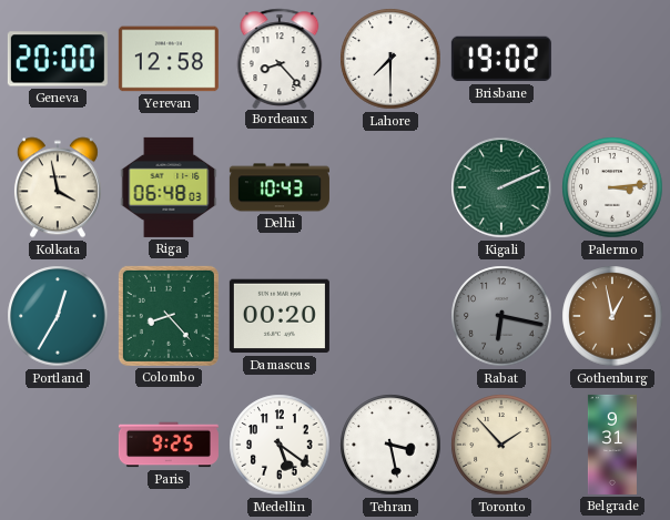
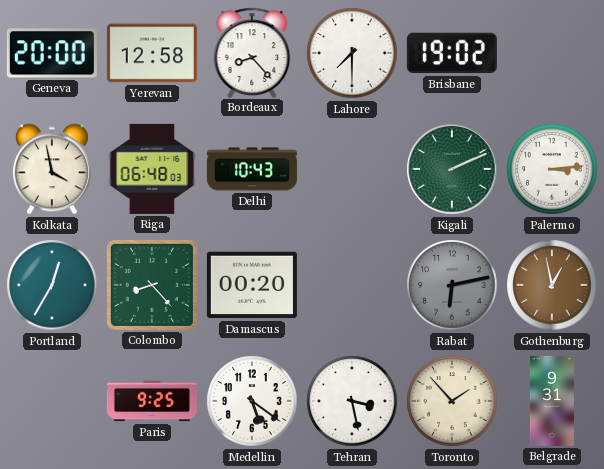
Rabat: 6:17 -> 6:13 (452, 285)
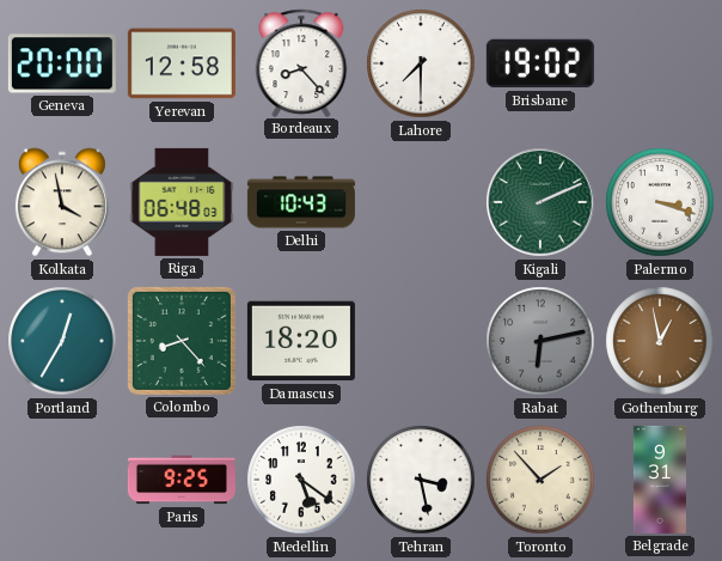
Palermo: 3:14 -> 3:18 (660, 202)
Damascus: 00:20 -> 18:20 (301, 341)
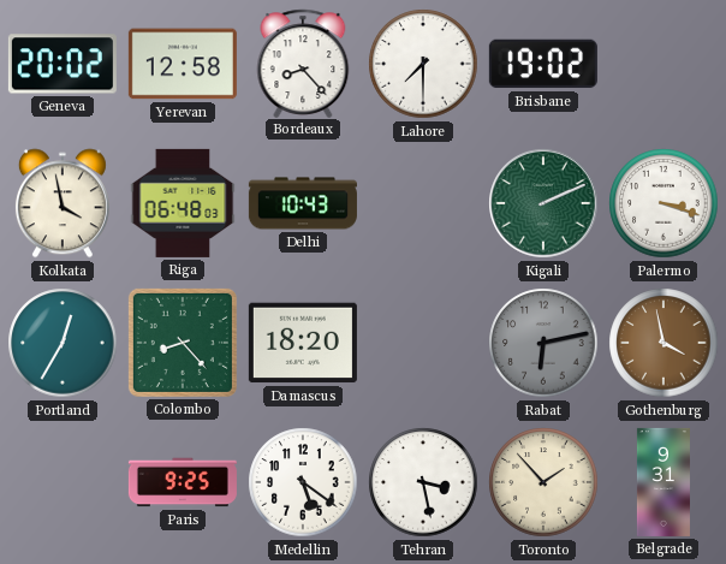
Geneva: 20:00 -> 20:02 (63, 64)
Gothenburg: 12:58 -> 3:58 (663, 343)
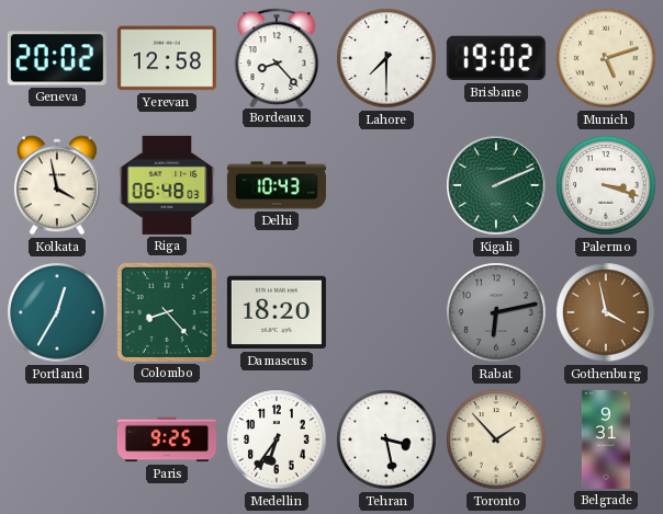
Munich: none -> 5:12 (606, 58)
Medellin: 5:21 -> 6:36 (277, 439)
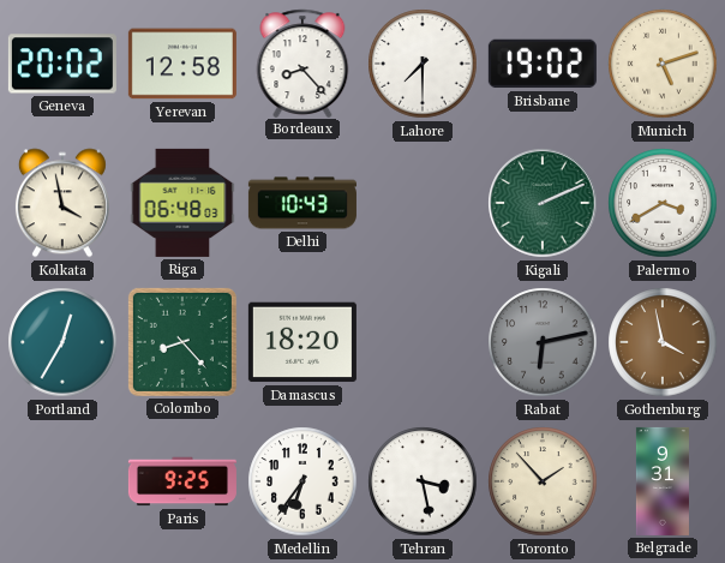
Palermo: 3:18 -> 3:40 (663, 203)
